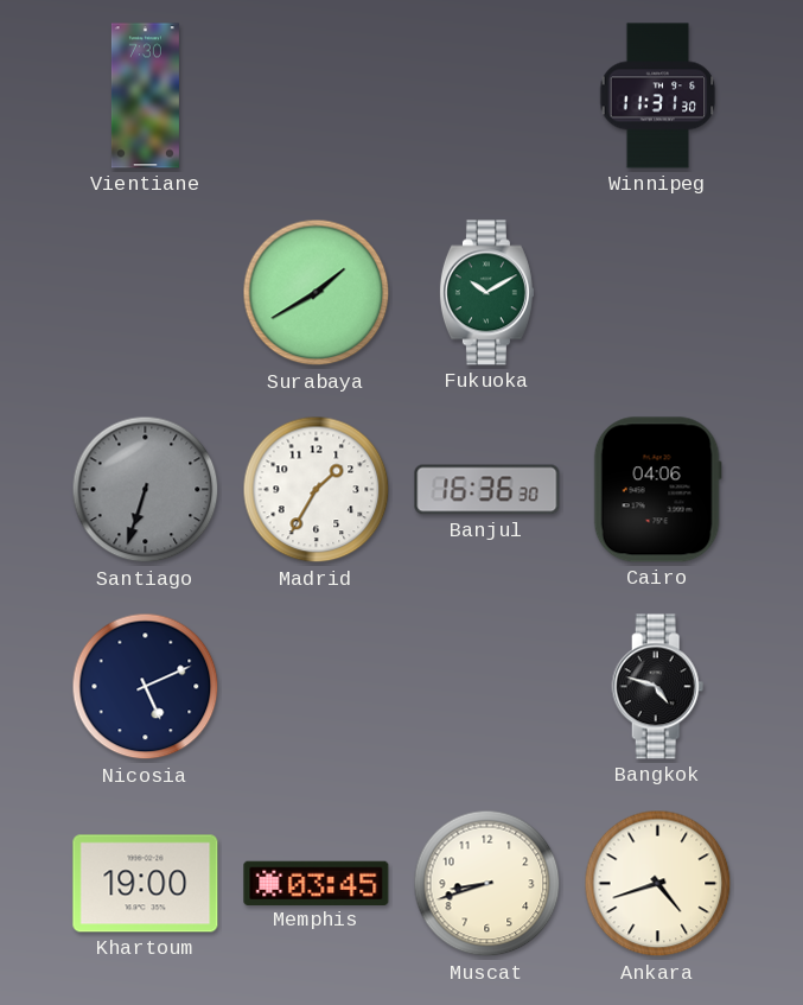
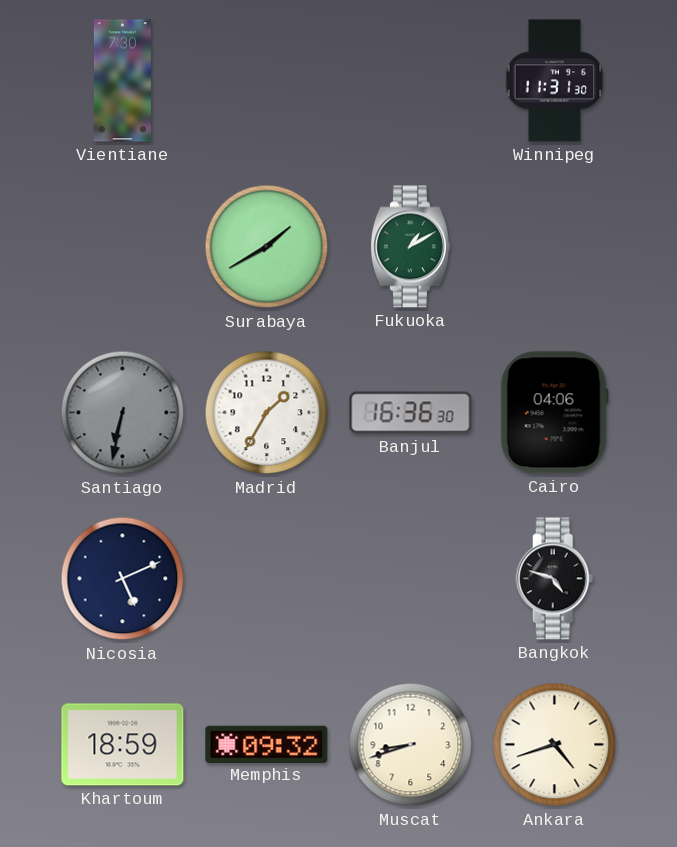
Fukuoka: 10:10 -> 1:10 (410, 247)
Santiago: 6:33 -> 6:32 (123, 413)
Khartoum: 19:00 -> 18:59 (123, 745)
Memphis: 03:45 -> 09:32 (267, 744)
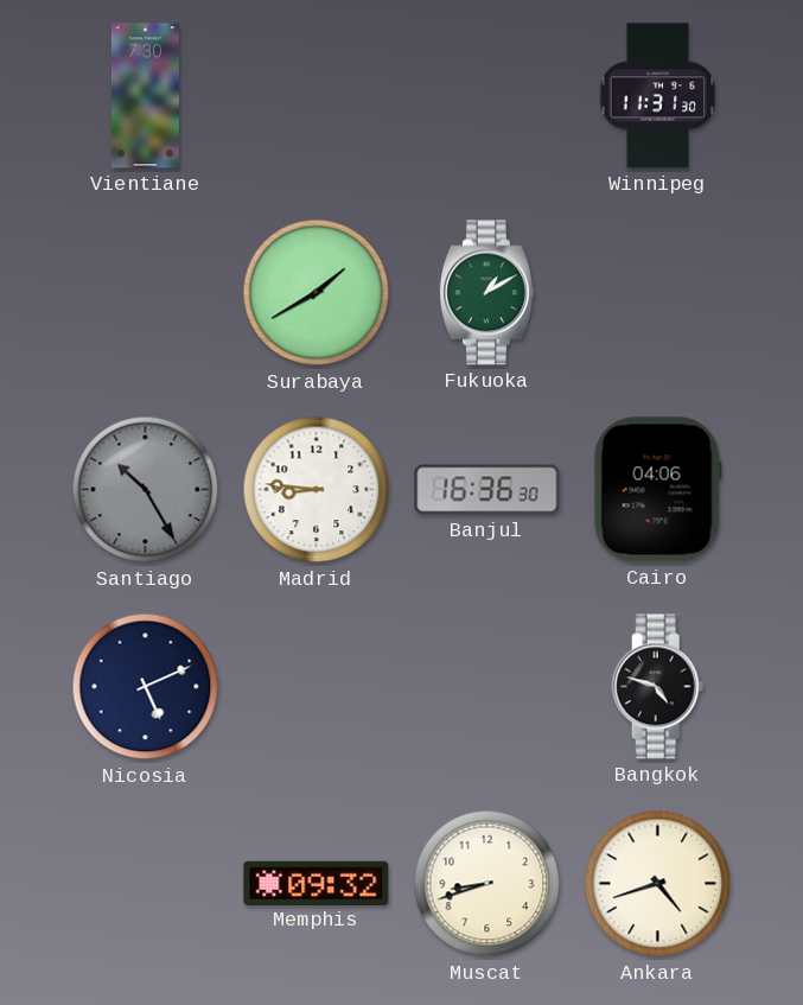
Santiago: 6:32 -> 10:25 (146, 490)
Madrid: 1:35 -> 8:46 (317, 490)
Khartoum: 18:59 -> none (123, 745)
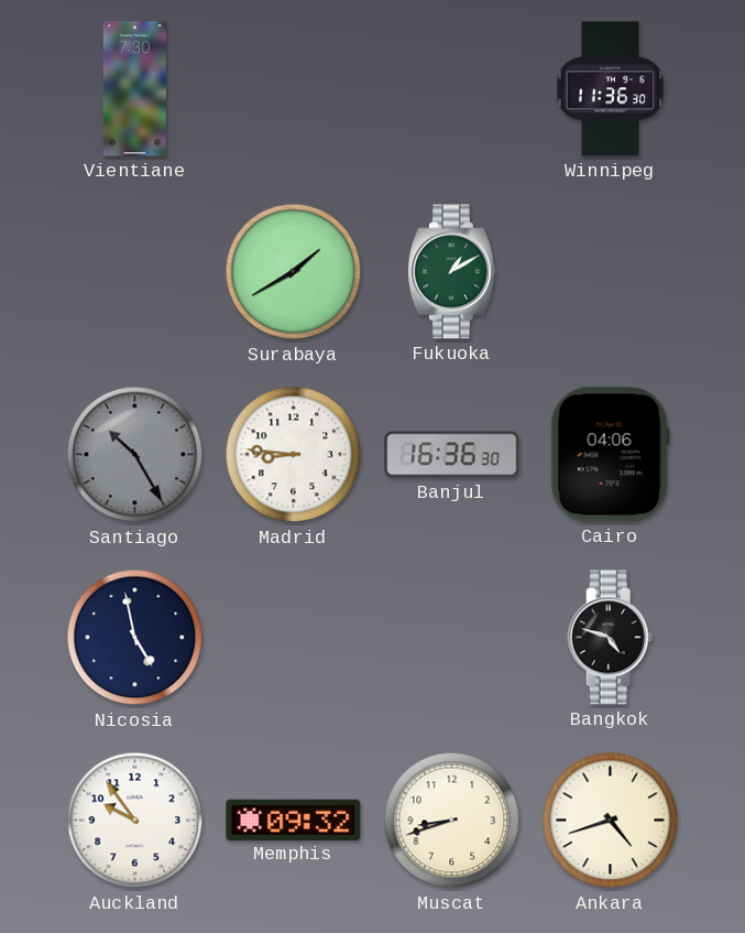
Winnipeg: 11:31 -> 11:36 (611, 89)
Nicosia: 5:11 -> 4:58 (135, 638)
Auckland: none -> 9:54 (135, 821)
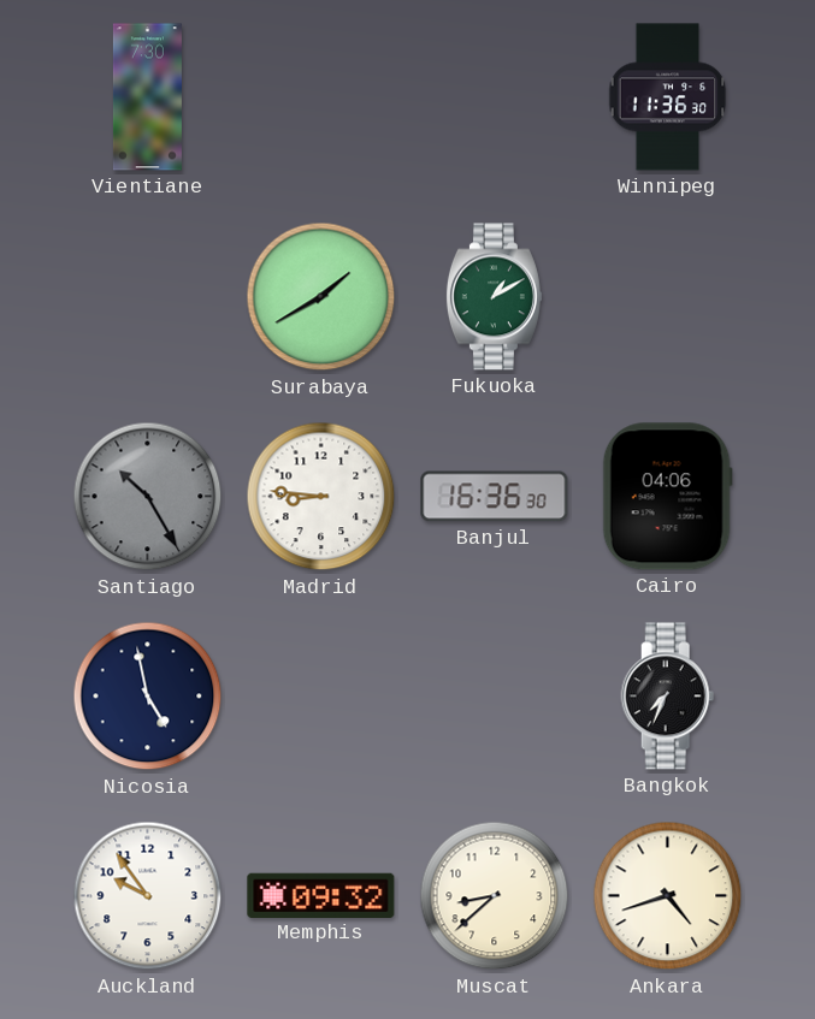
Bangkok: 4:48 -> 7:34 (668, 697)
Muscat: 8:42 -> 8:38 (495, 896)
